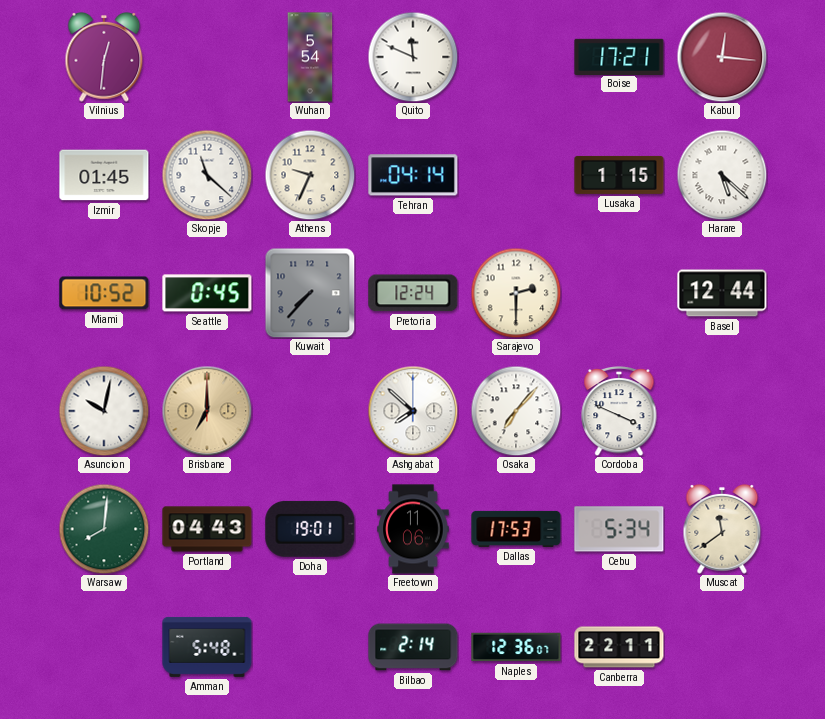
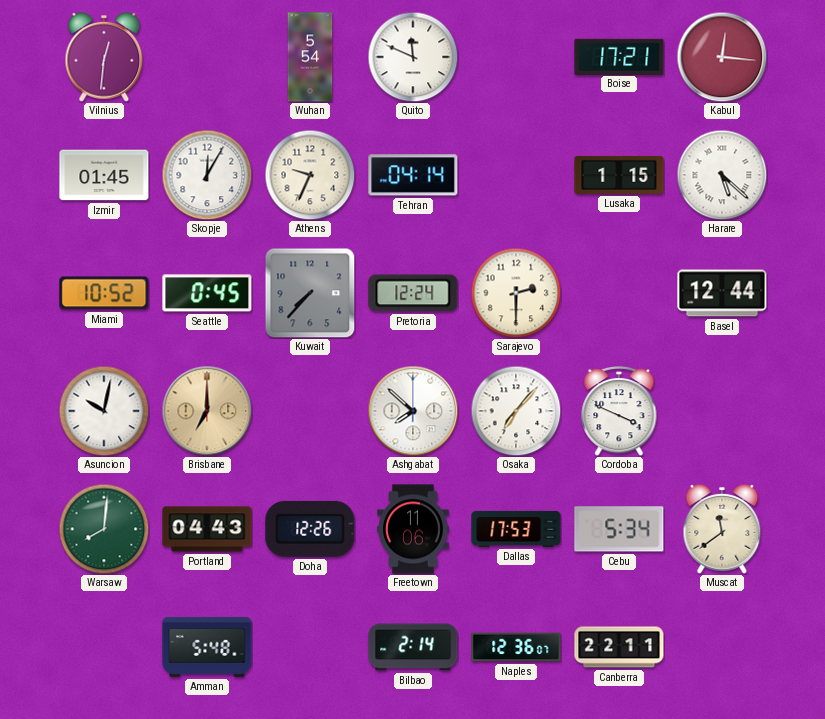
Skopje: 11:22 -> 12:05 (207, 175)
Doha: 19:01 -> 12:26 (310, 529)
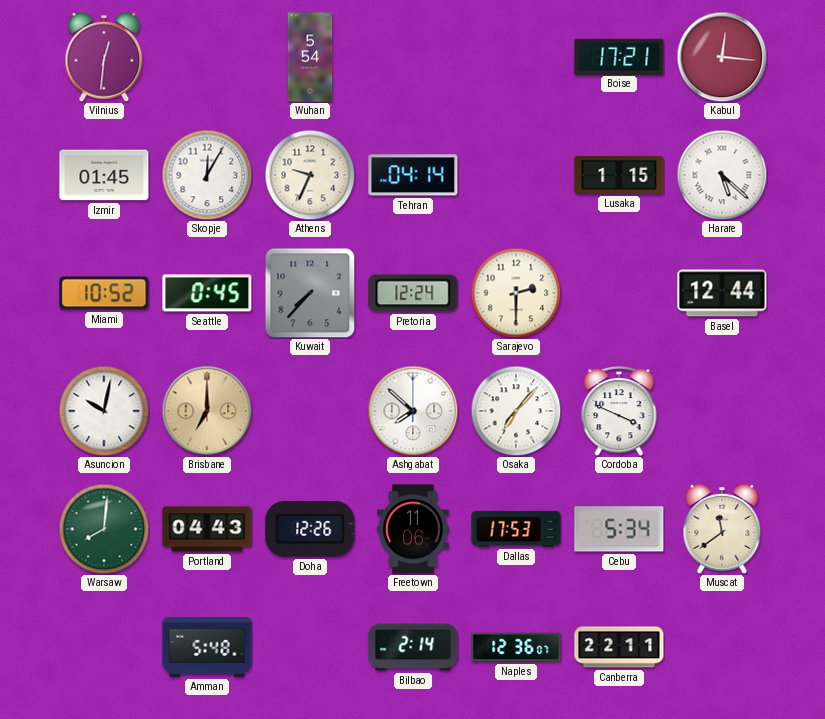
Quito: 11:49 -> none (413, 57)
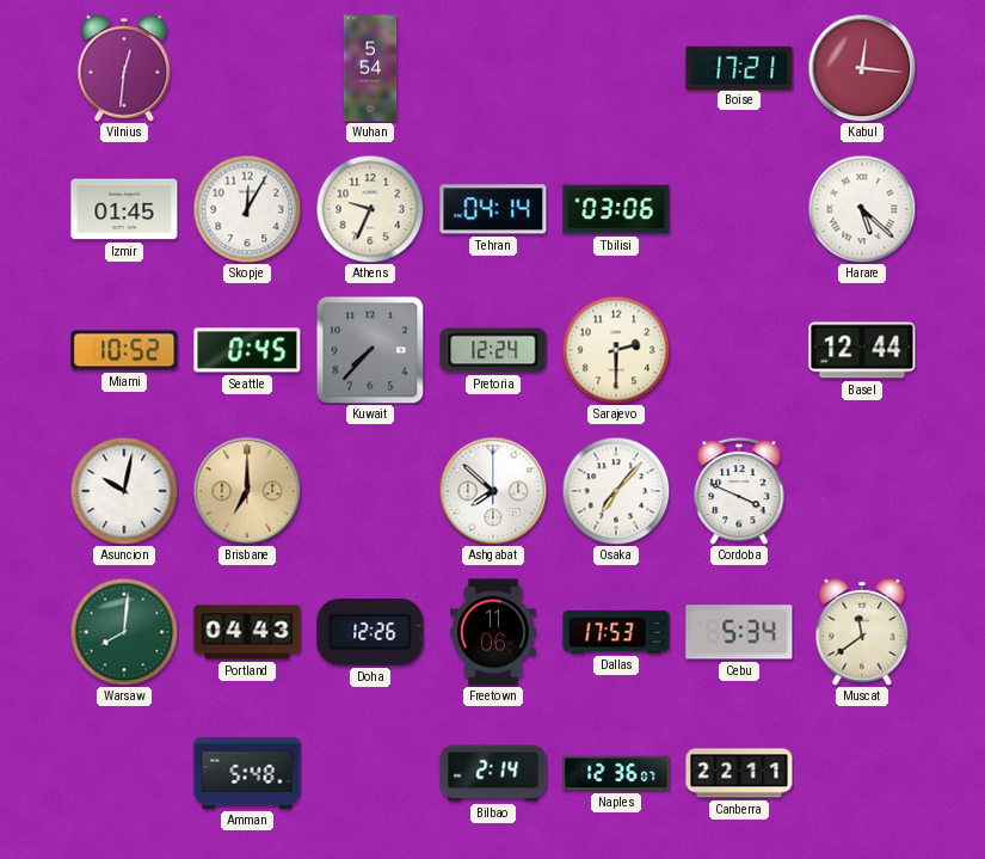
Tbilisi: none -> 03:06 (616, 209)
Lusaka: 1:15 -> none (619, 175)
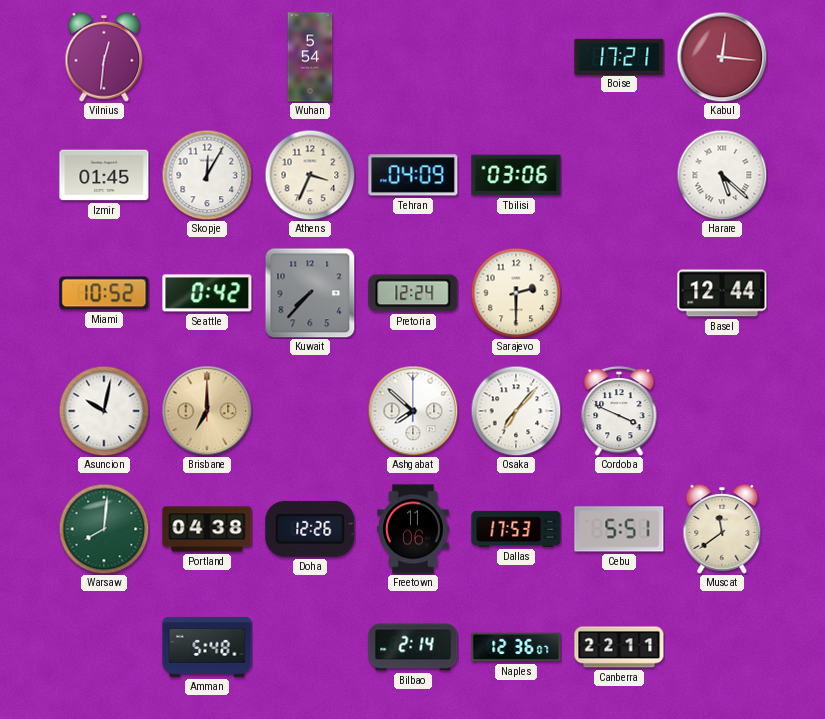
Athens: 9:34 -> 3:34 (310, 175)
Tehran: 04:14 -> 04:09 (413, 175)
Seattle: 0:45 -> 0:42 (207, 293)
Portland: 04:43 -> 04:38 (207, 529)
Cebu: 5:34 -> 5:51 (619, 529)
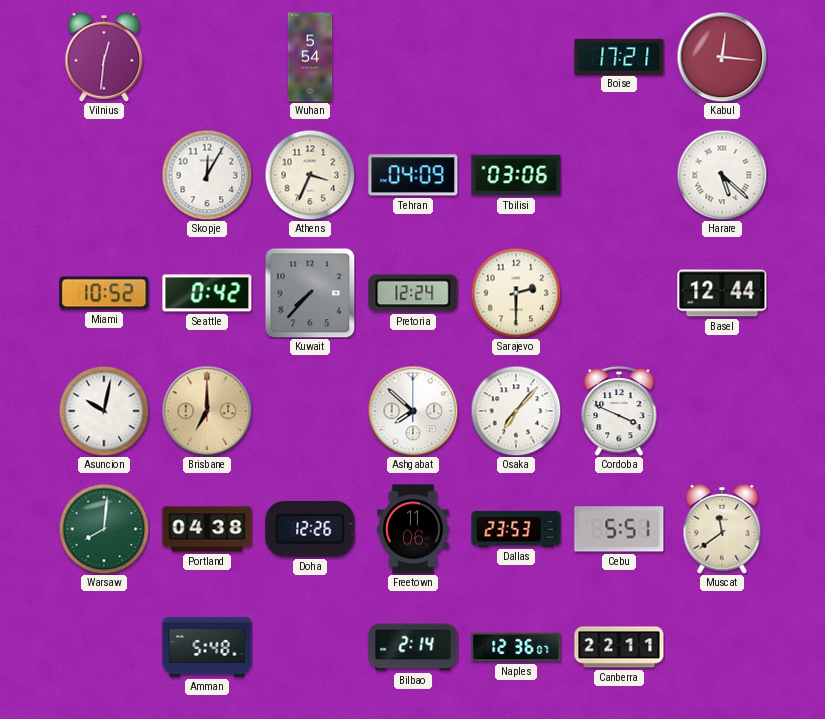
Izmir: 01:45 -> none (104, 175)
Dallas: 17:53 -> 23:53 (516, 529)
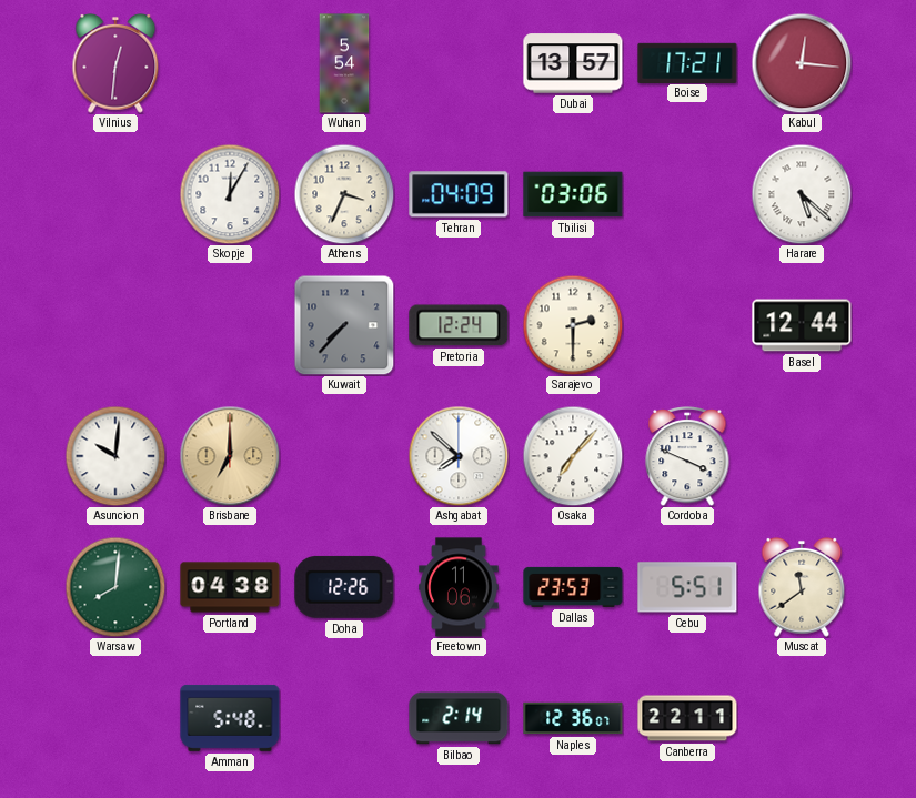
Dubai: none -> 13:57 (573, 63)
Miami: 10:52 -> none (104, 293)
Seattle: 0:42 -> none (207, 293)
Asuncion: 10:02 -> 10:01 (115, 456)
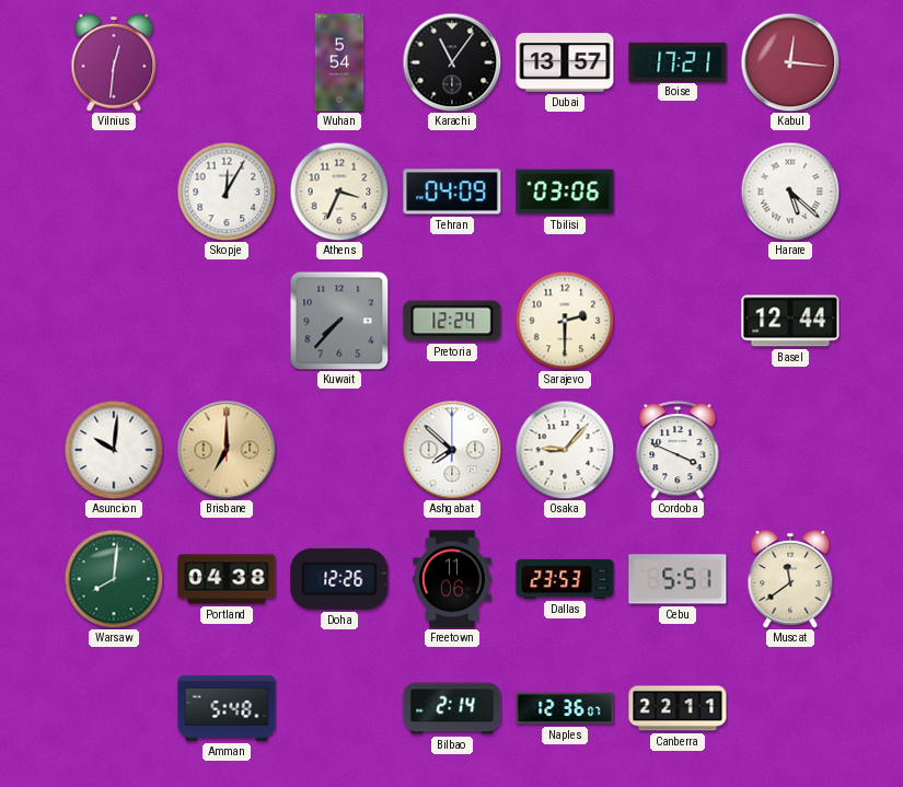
Karachi: none -> 11:06 (452, 62)
Osaka: 7:07 -> 9:07 (565, 450)
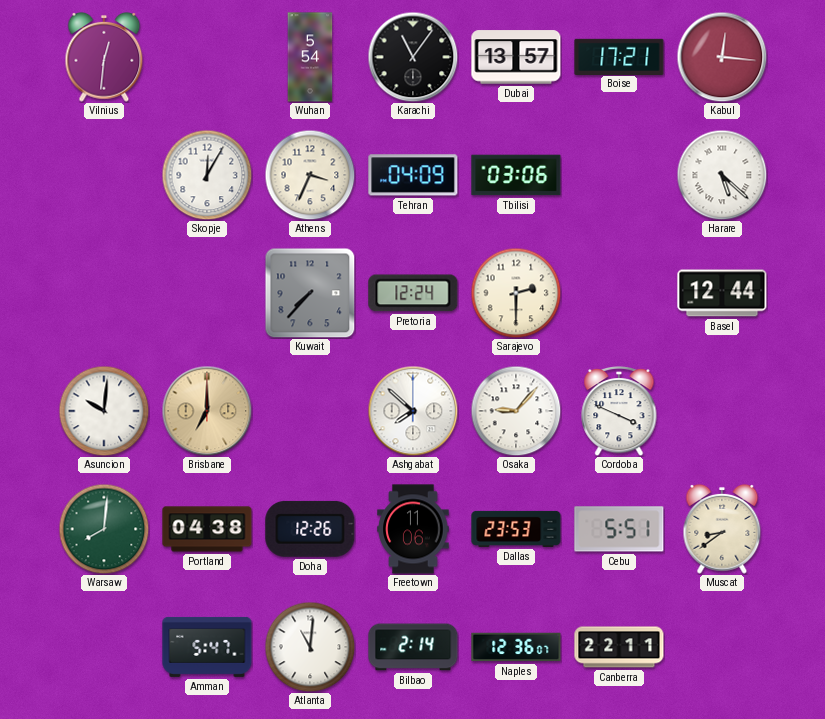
Muscat: 11:39 -> 8:39 (722, 529)
Amman: 5:48 -> 5:47 (207, 647)
Atlanta: none -> 11:01 (310, 647)
